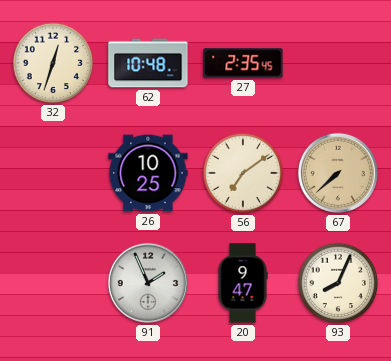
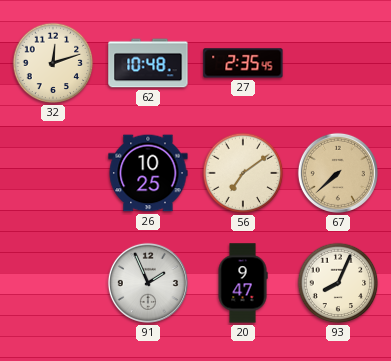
32: 12:33 -> 12:12 (53, 63)
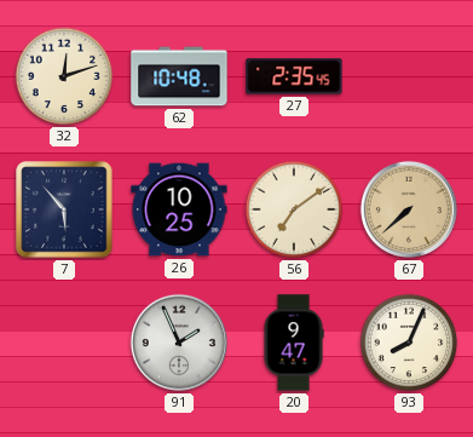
7: none -> 5:53 (64, 209)
